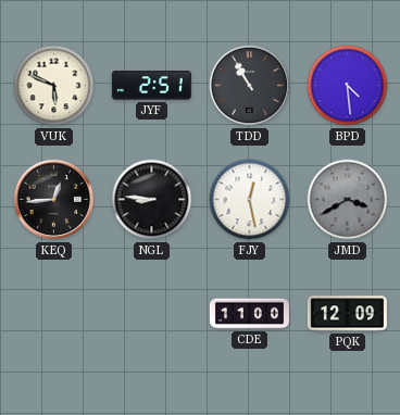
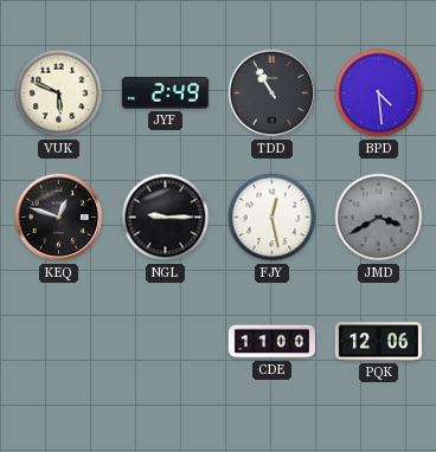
JYF: 2:51 -> 2:49 (165, 93)
KEQ: 12:44 -> 12:48 (59, 218)
NGL: 8:46 -> 9:15 (166, 218)
PQK: 12:09 -> 12:06 (378, 342)
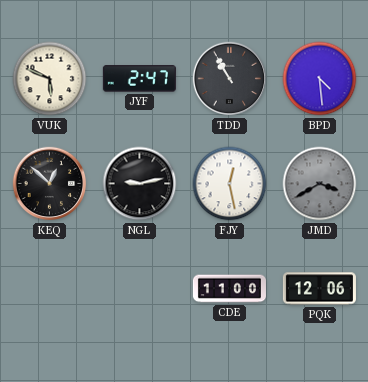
JYF: 2:49 -> 2:47 (139, 79)
KEQ: 12:48 -> 12:52 (50, 184)
NGL: 9:15 -> 9:13 (140, 184)
